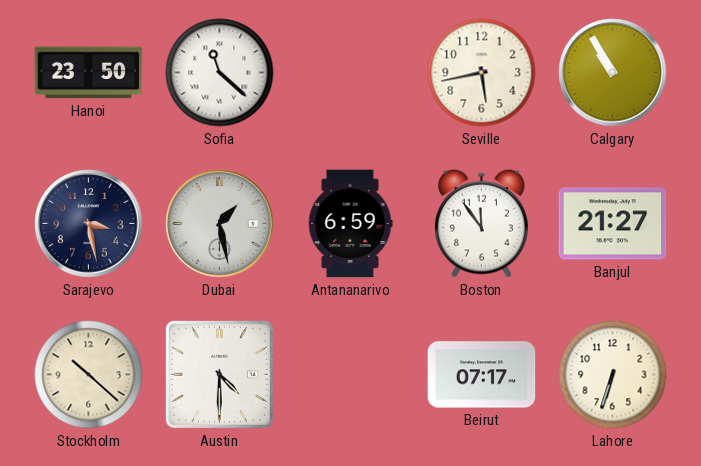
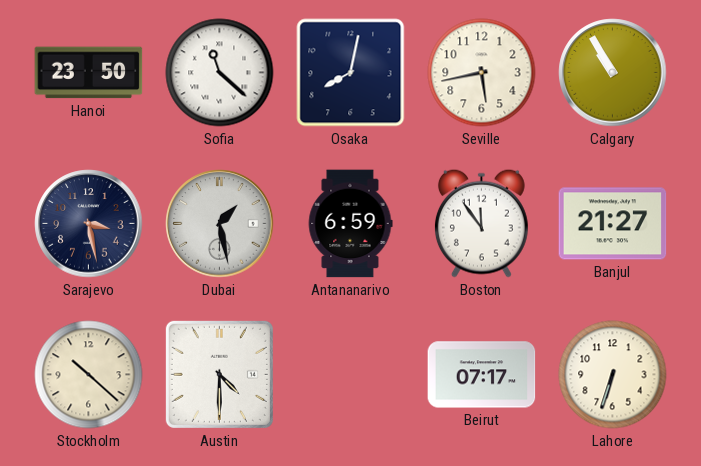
Osaka: none -> 8:02 (351, 73)
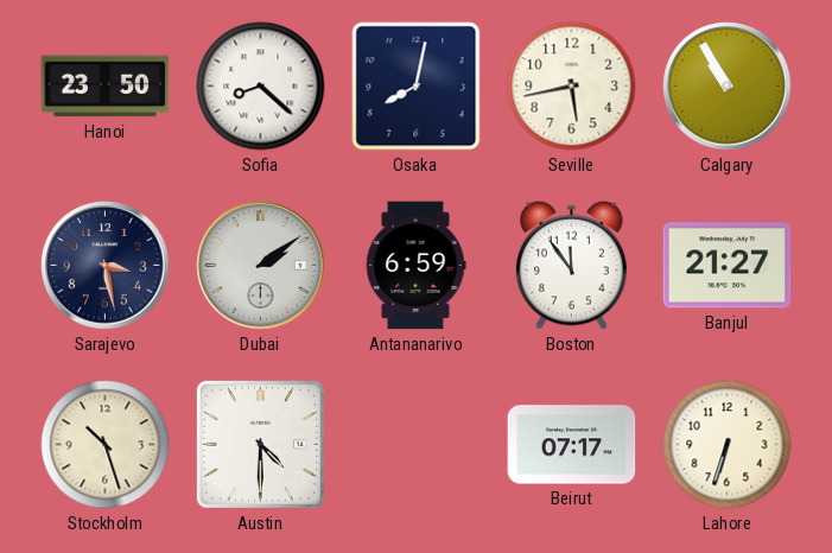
Sofia: 11:22 -> 8:22 (261, 87)
Dubai: 1:28 -> 2:09 (261, 266)
Stockholm: 10:22 -> 10:27 (106, 445)
